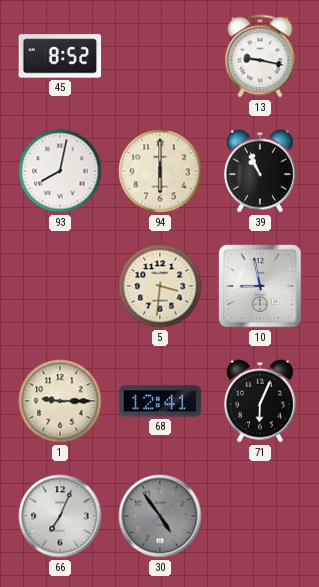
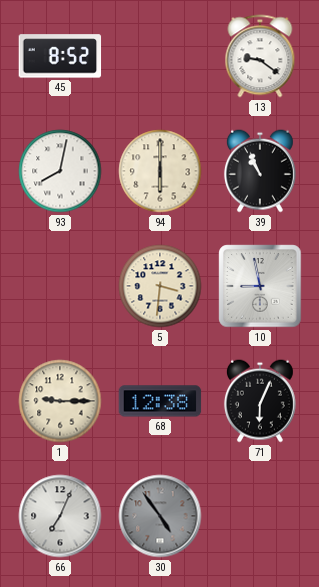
13: 9:17 -> 9:21 (260, 56)
68: 12:41 -> 12:38 (160, 401)
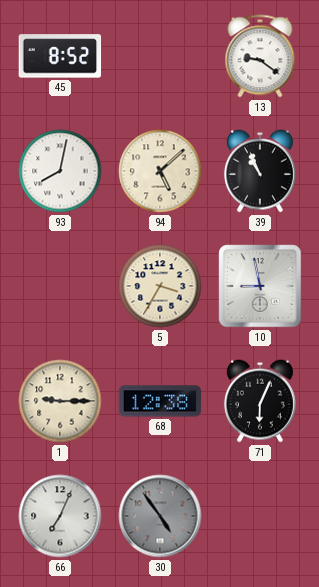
94: 6:00 -> 5:08 (160, 171)
5: 3:31 -> 3:35 (160, 286)
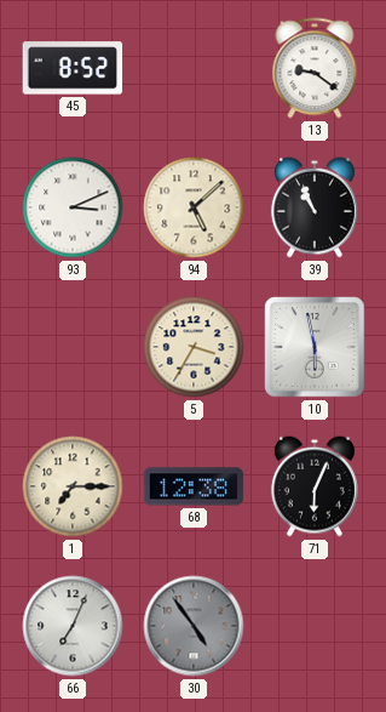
93: 8:02 -> 3:11 (73, 207)
10: 8:58 -> 5:58 (315, 347)
1: 9:15 -> 7:15 (73, 486)
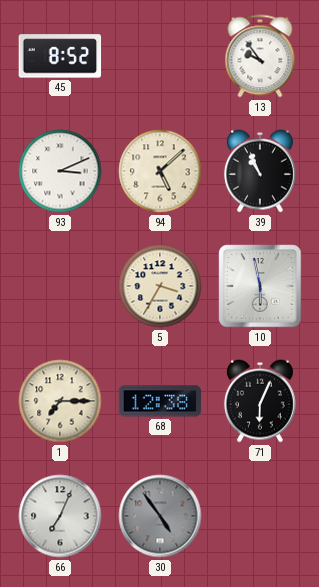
13: 9:21 -> 9:54 (260, 56)
